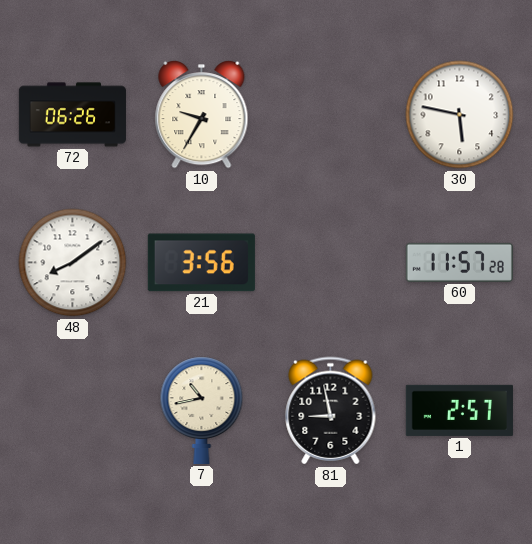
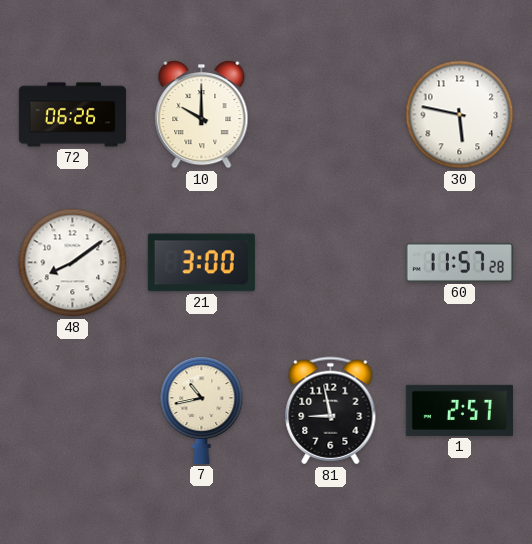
10: 9:35 -> 10:00 (202, 115)
21: 3:56 -> 3:00 (201, 263)
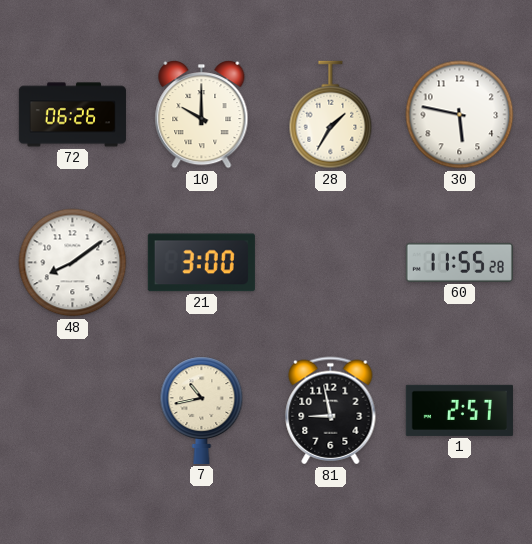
28: none -> 1:35 (331, 115)
60: 11:57 -> 11:55 (459, 262)
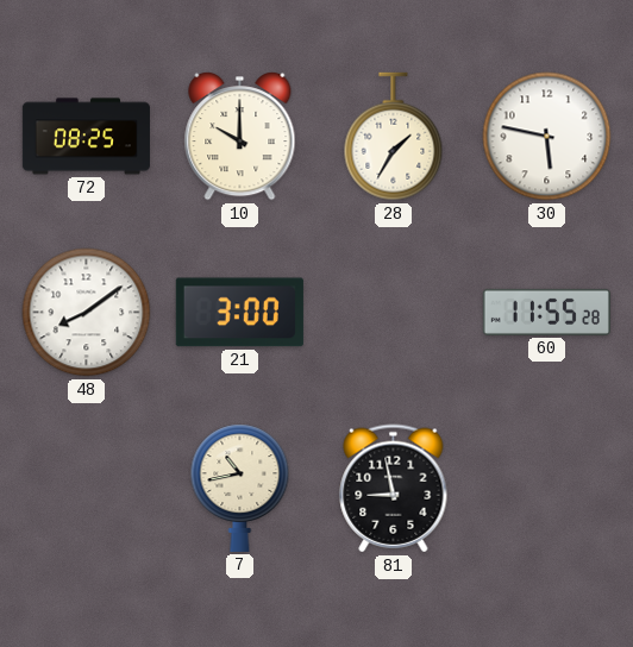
72: 06:26 -> 08:25 (86, 137)
1: 2:57 -> none (459, 410)
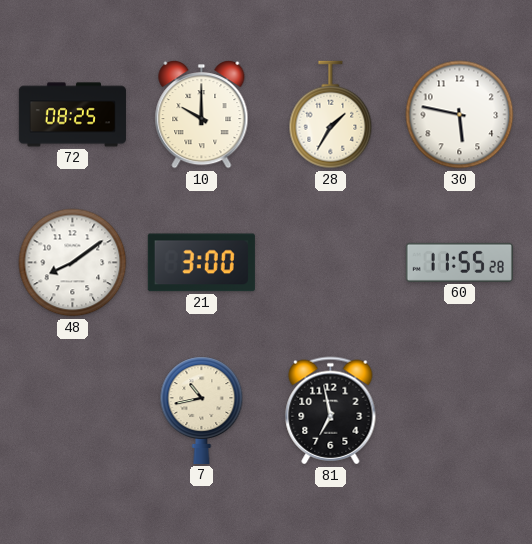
81: 8:58 -> 6:58 (331, 411)
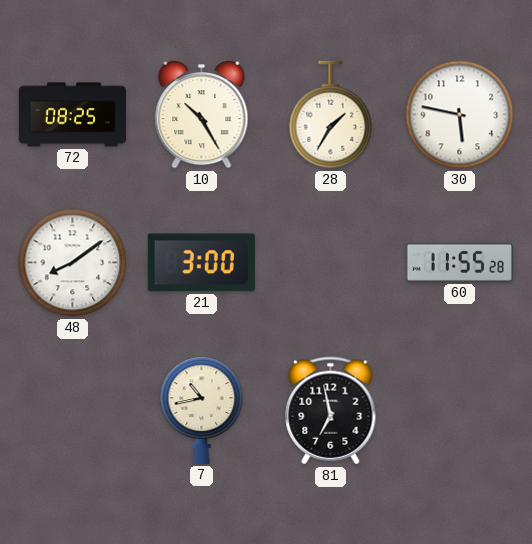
10: 10:00 -> 10:25 (202, 115)
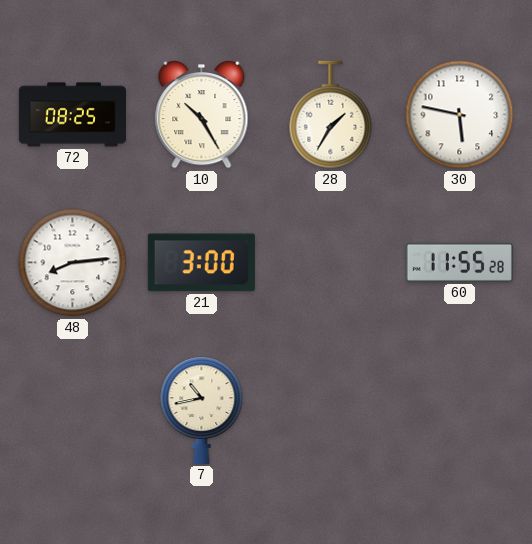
48: 8:09 -> 8:14 (73, 263)
81: 6:58 -> none (331, 411)
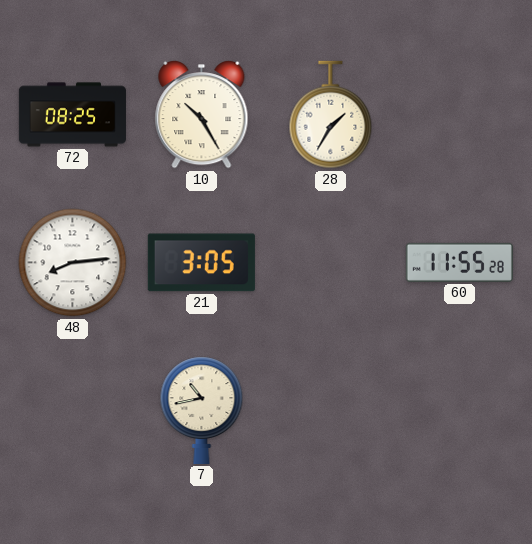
30: 5:47 -> none (460, 115)
21: 3:00 -> 3:05 (201, 263)
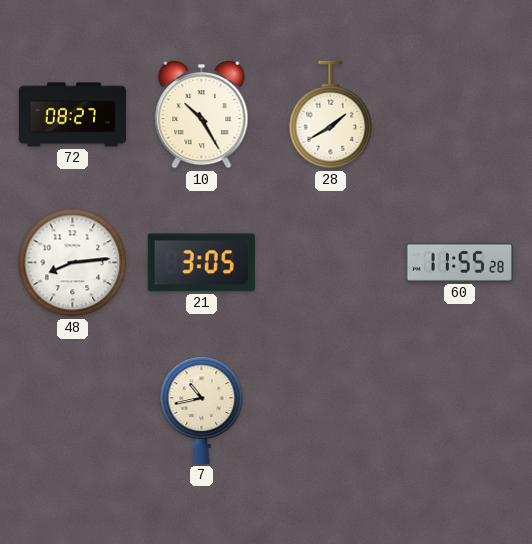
72: 08:25 -> 08:27 (72, 115)
28: 1:35 -> 1:40 (331, 115)
